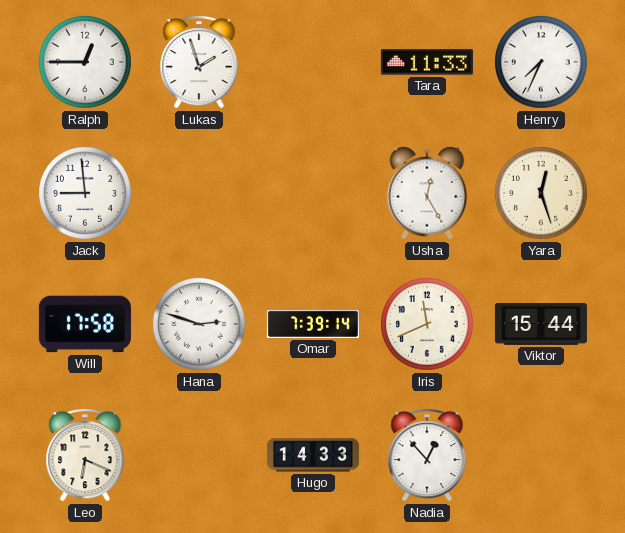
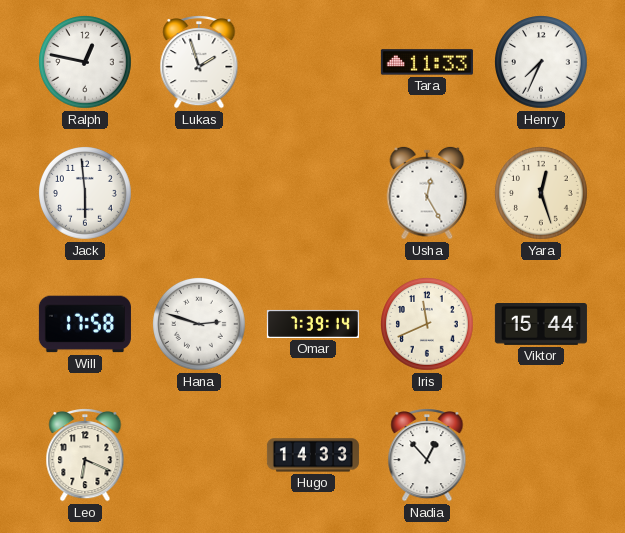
Ralph: 12:45 -> 12:47 (86, 63)
Jack: 8:59 -> 5:59 (86, 194)
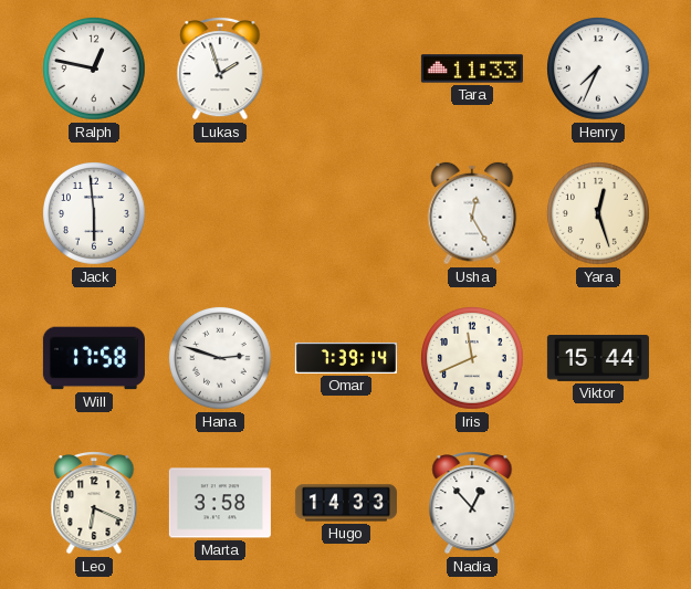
Marta: none -> 3:58 (220, 503)
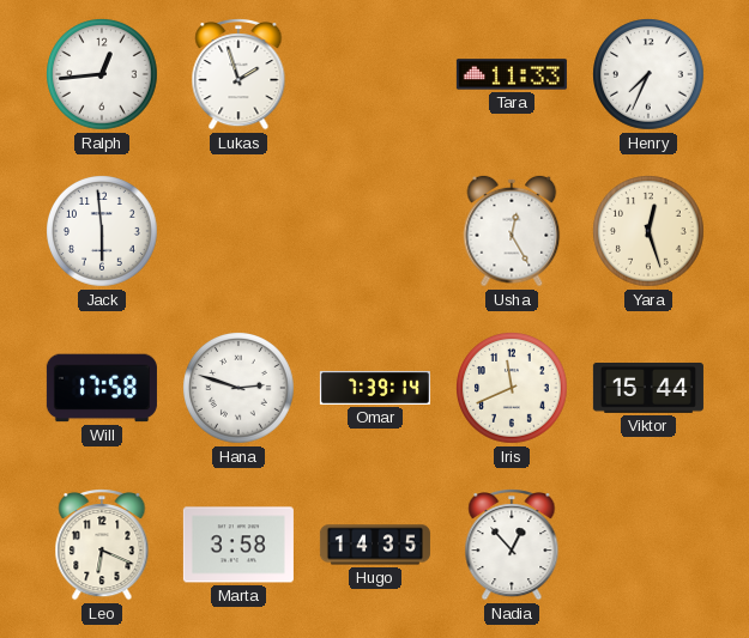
Ralph: 12:47 -> 12:44 (103, 75)
Hugo: 14:33 -> 14:35 (375, 545)
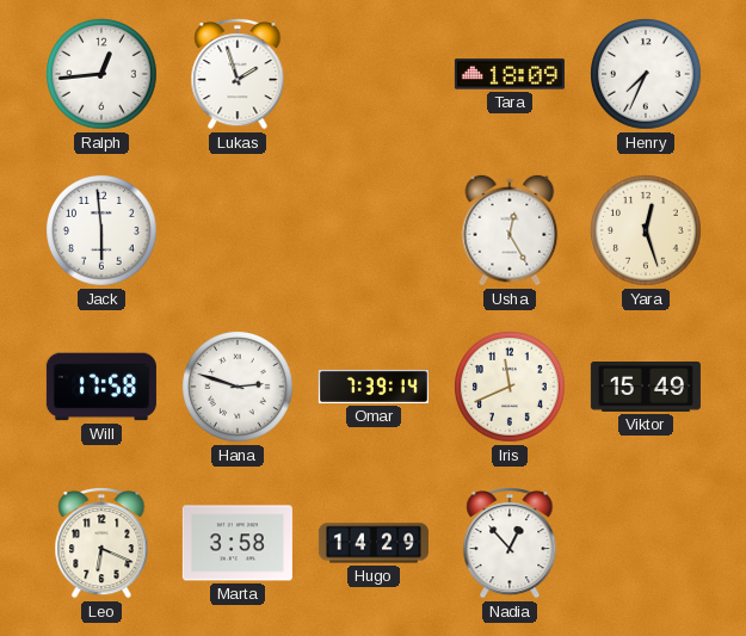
Tara: 11:33 -> 18:09 (510, 74)
Viktor: 15:44 -> 15:49 (646, 388)
Hugo: 14:35 -> 14:29 (374, 543)
